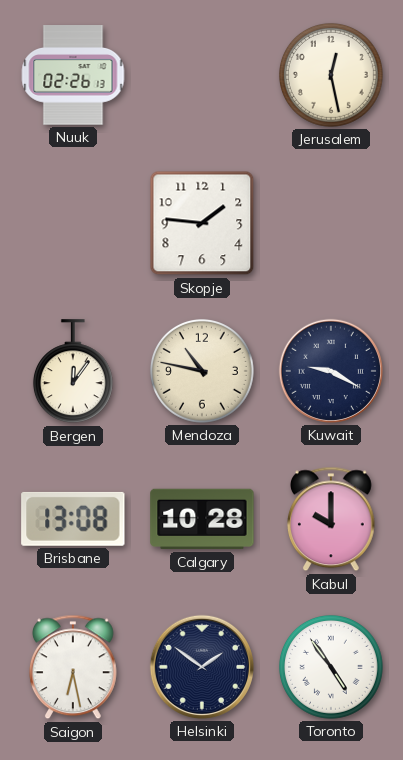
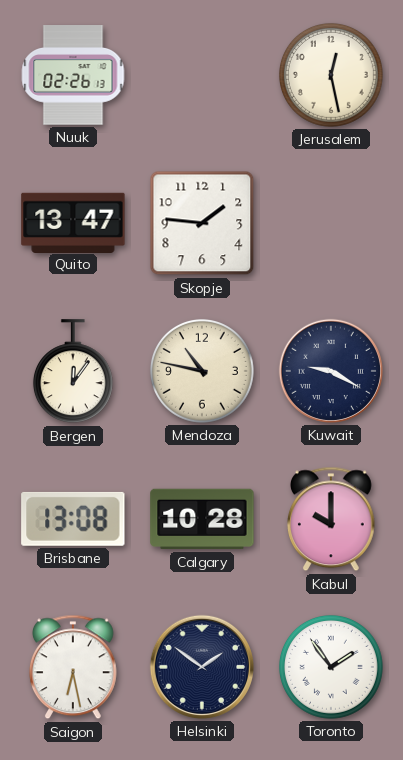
Quito: none -> 13:47 (73, 222)
Toronto: 4:54 -> 1:54 (331, 667)
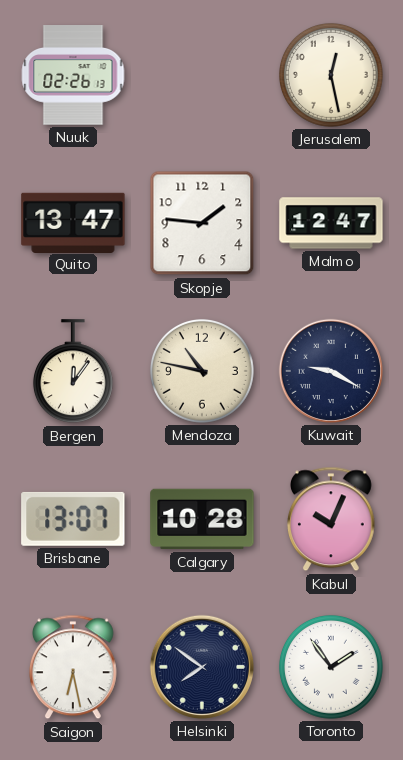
Malmo: none -> 12:47 (331, 223)
Brisbane: 13:08 -> 13:07 (73, 519)
Kabul: 10:00 -> 10:04 (331, 519)
Helsinki: 1:51 -> 7:51 (202, 667)
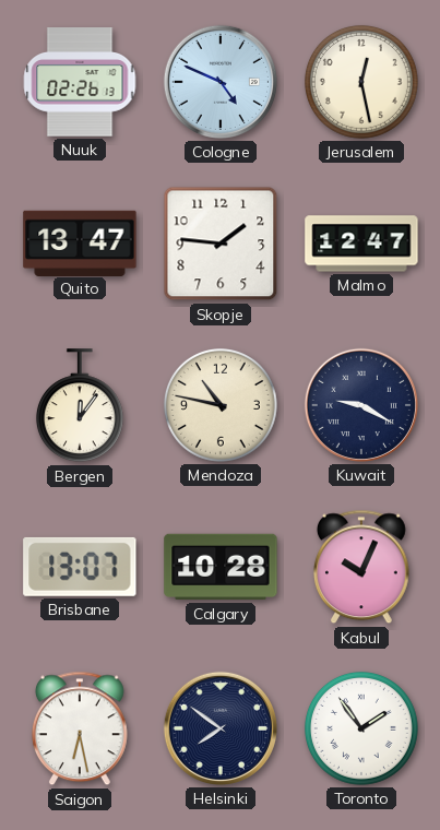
Cologne: none -> 4:49 (221, 82)
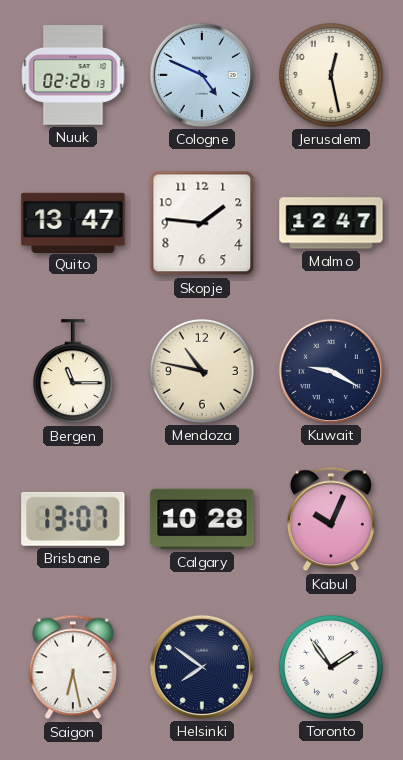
Bergen: 12:06 -> 11:15 (73, 372)
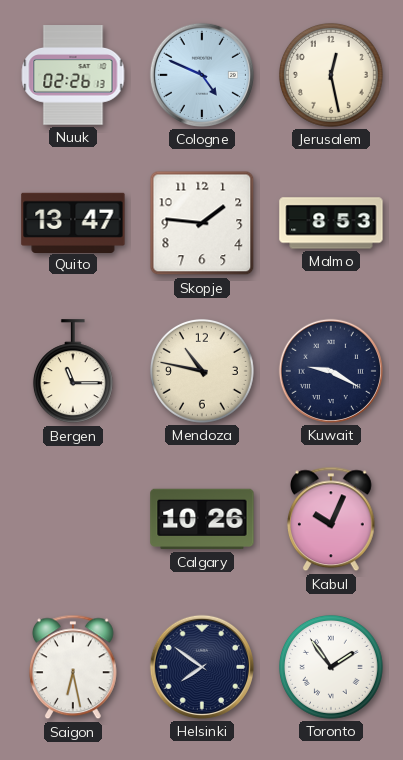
Malmo: 12:47 -> 8:53 (331, 223)
Brisbane: 13:07 -> none (73, 519)
Calgary: 10:28 -> 10:26 (202, 519)
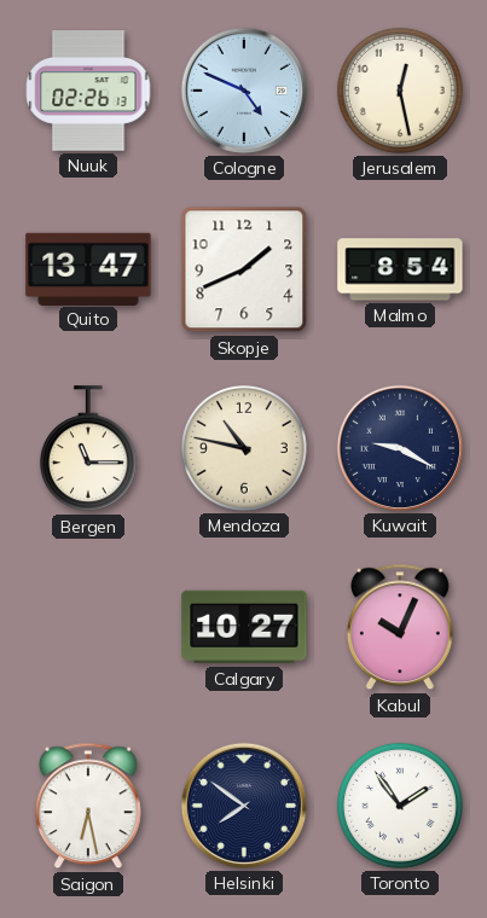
Skopje: 1:46 -> 1:41 (244, 269)
Malmo: 8:53 -> 8:54 (400, 269)
Calgary: 10:26 -> 10:27 (244, 627)
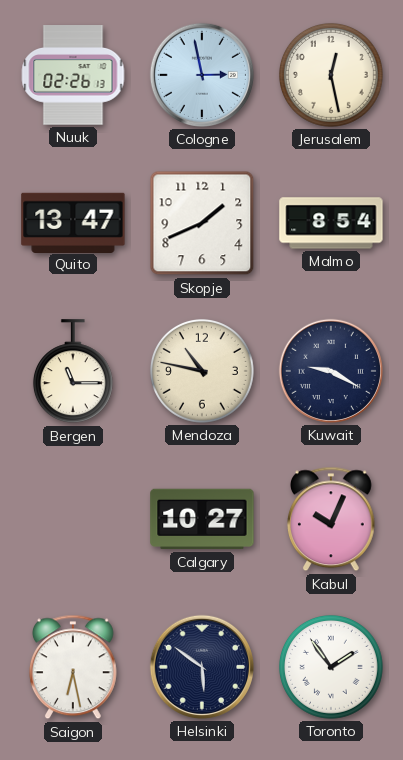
Cologne: 4:49 -> 2:58 (202, 75)
Helsinki: 7:51 -> 5:51 (202, 667)
